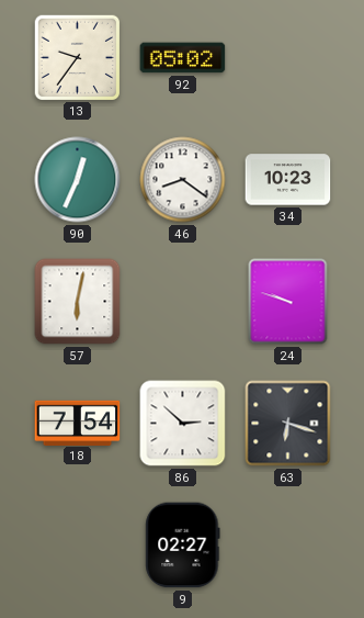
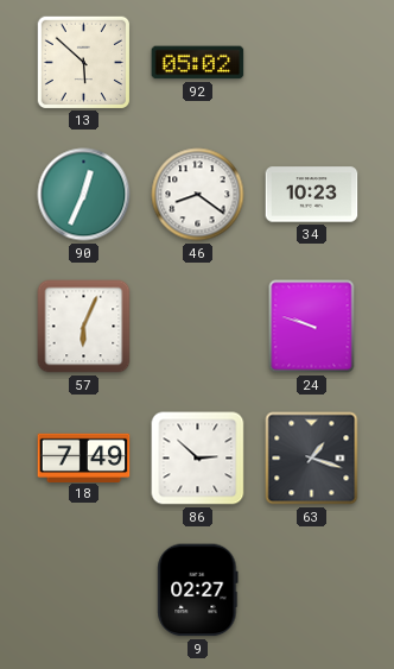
13: 9:36 -> 5:52 (83, 62)
57: 6:02 -> 6:04 (84, 327)
18: 7:54 -> 7:49 (84, 457)
63: 6:18 -> 1:18 (312, 459)
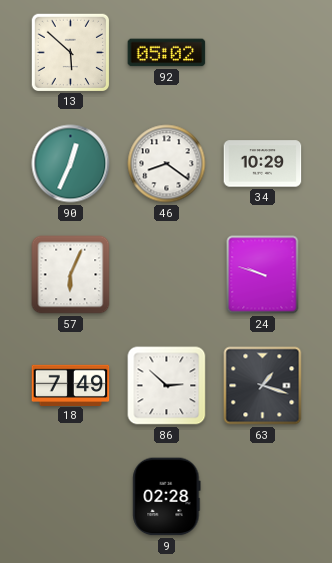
34: 10:23 -> 10:29 (263, 164)
9: 02:27 -> 02:28 (167, 497)
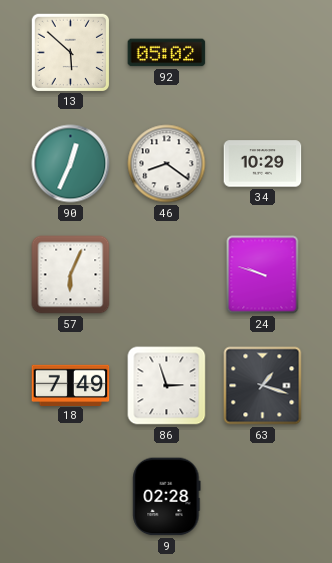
86: 2:52 -> 2:57 (167, 386)
